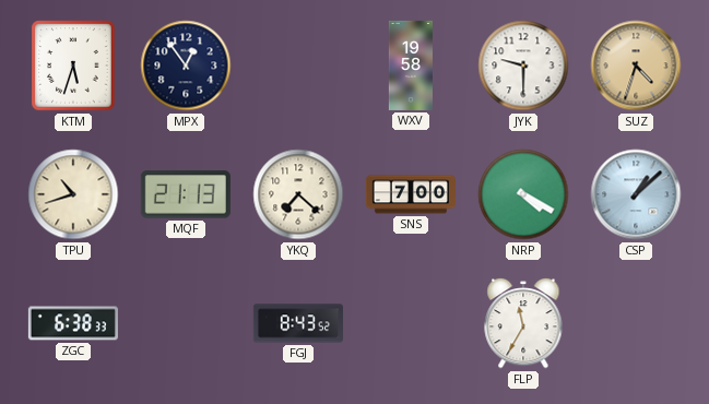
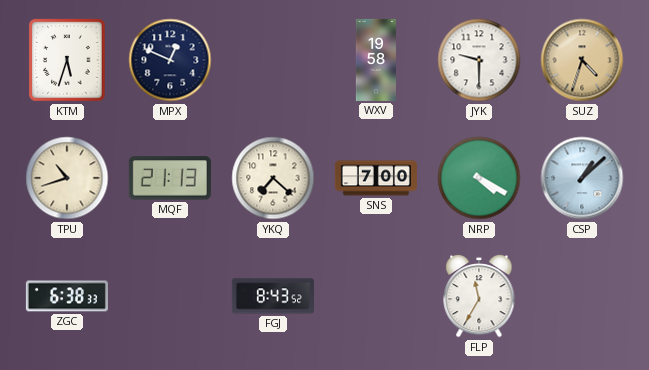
MPX: 12:54 -> 12:49 (170, 60)
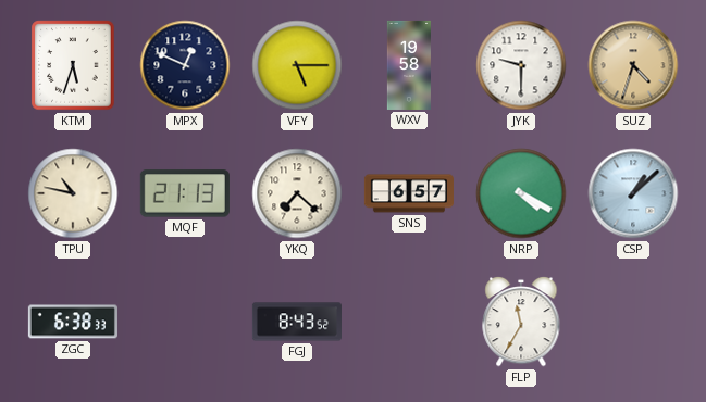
VFY: none -> 5:15 (297, 65)
TPU: 10:42 -> 10:47 (73, 193)
SNS: 7:00 -> 6:57 (409, 193)
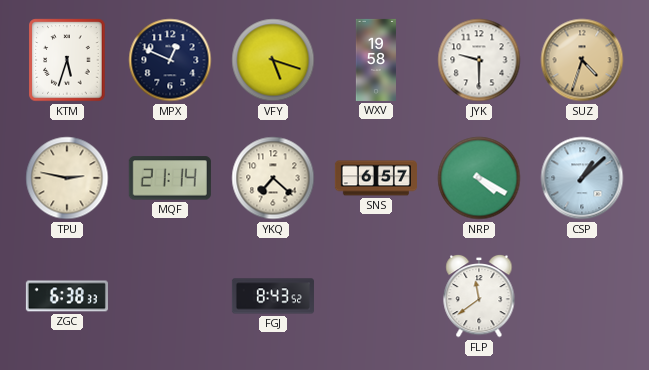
VFY: 5:15 -> 5:18 (273, 60)
TPU: 10:47 -> 2:47 (67, 178)
MQF: 21:13 -> 21:14 (170, 178)
FLP: 11:35 -> 11:39 (479, 296)
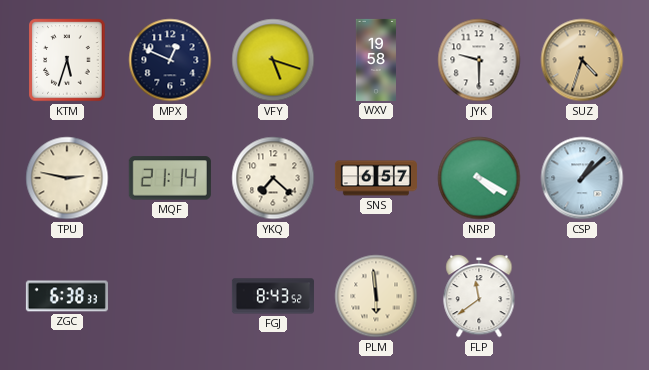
PLM: none -> 5:59 (376, 296)
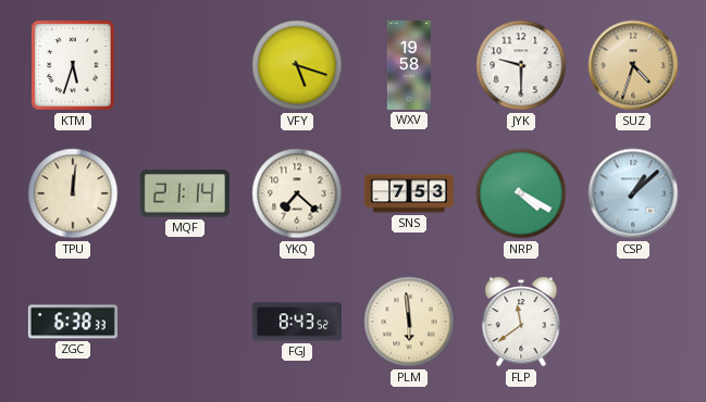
MPX: 12:49 -> none (170, 60)
TPU: 2:47 -> 12:01 (73, 193)
SNS: 6:57 -> 7:53 (409, 193)
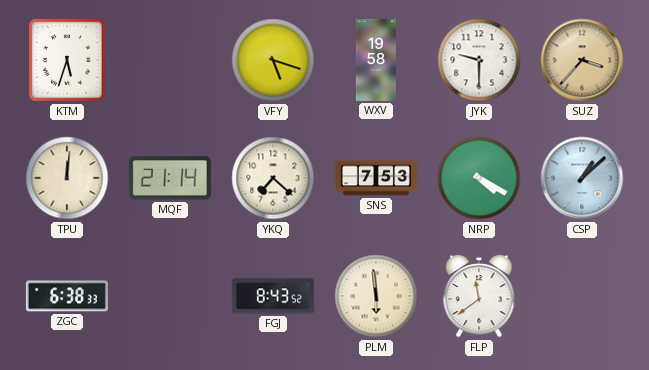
SUZ: 4:33 -> 3:37 (582, 60)
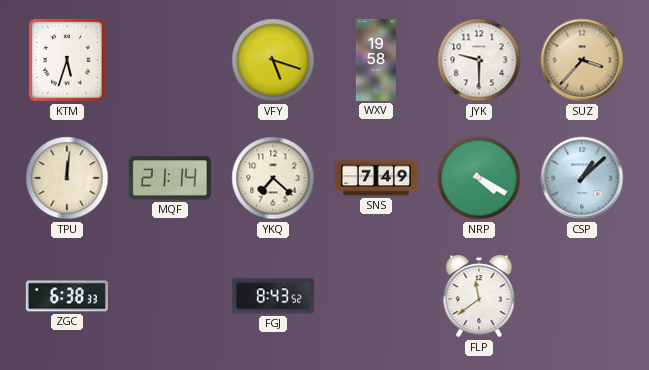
SNS: 7:53 -> 7:49 (376, 178)
PLM: 5:59 -> none (376, 296)
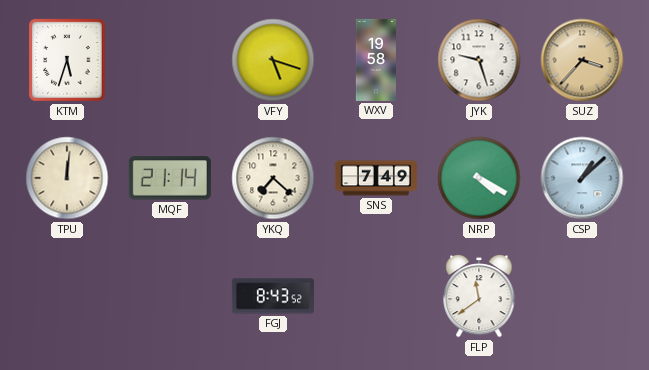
JYK: 9:30 -> 9:27 (479, 60)
ZGC: 6:38 -> none (67, 296)
